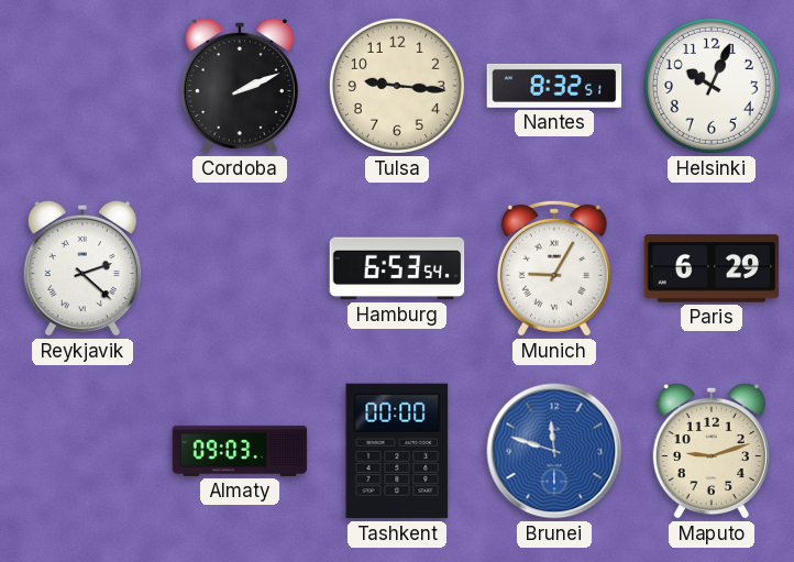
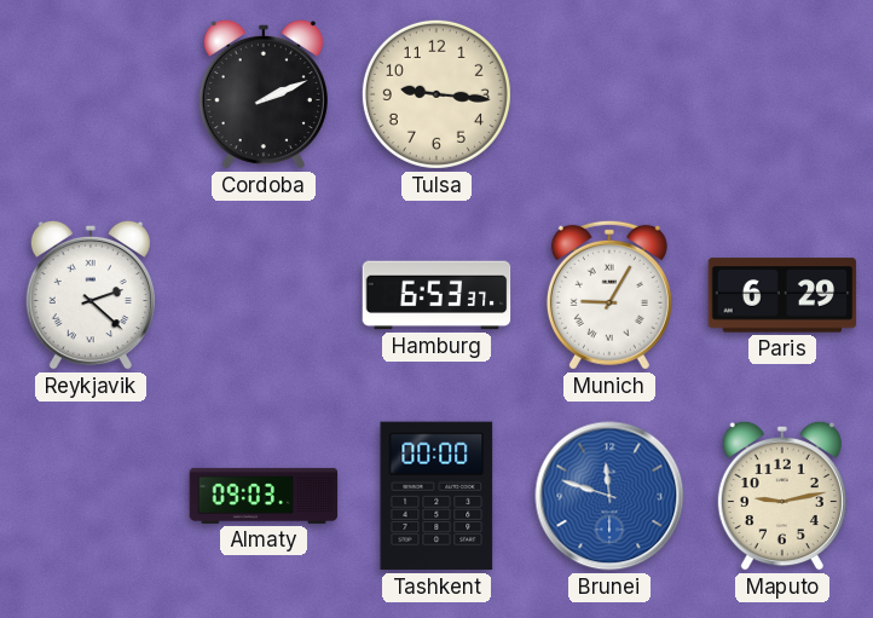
Nantes: 8:32 -> none (554, 86)
Helsinki: 10:04 -> none (712, 86)
Hamburg: 6:53:54 -> 6:53:37 (436, 295)
Maputo: 9:12 -> 9:13 (782, 496)
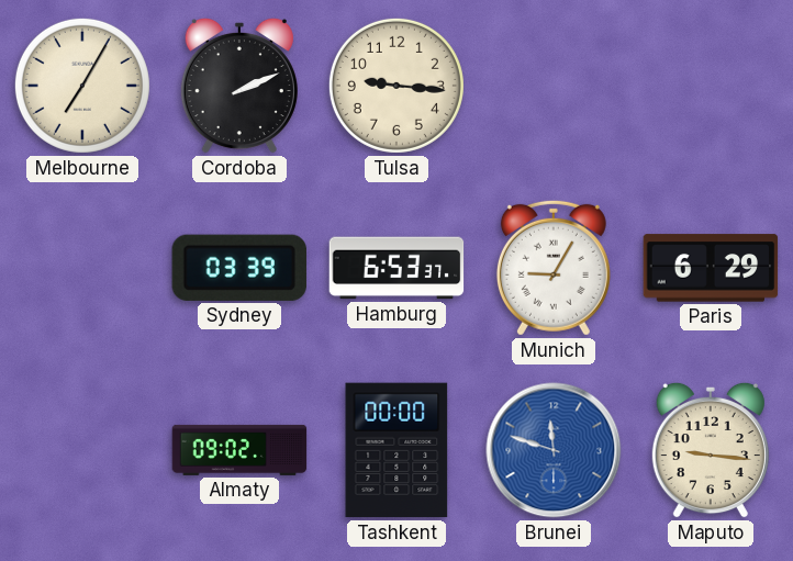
Melbourne: none -> 7:05 (82, 86)
Reykjavik: 2:22 -> none (91, 295)
Sydney: none -> 03:39 (239, 268)
Almaty: 09:03 -> 09:02 (239, 450)
Maputo: 9:13 -> 9:16 (711, 450)
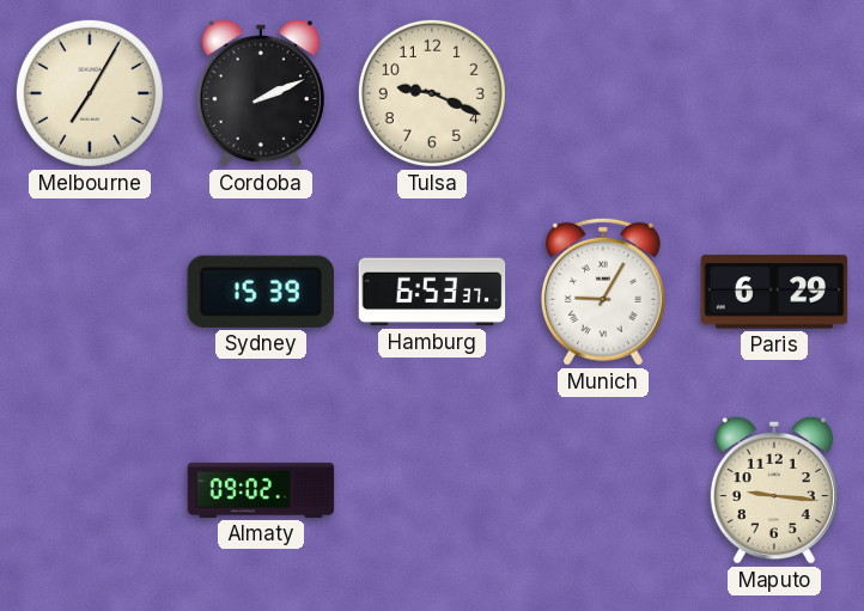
Tulsa: 9:16 -> 9:19 (432, 93)
Sydney: 03:39 -> 15:39 (261, 292)
Tashkent: 00:00 -> none (396, 450)
Brunei: 11:48 -> none (554, 450)
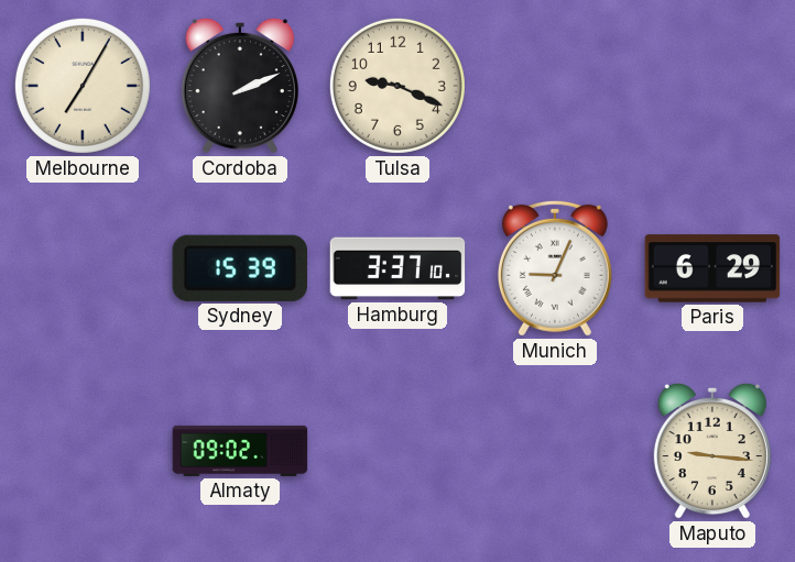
Hamburg: 6:53 -> 3:37 (397, 268)
Munich: 9:05 -> 9:04 (555, 268)
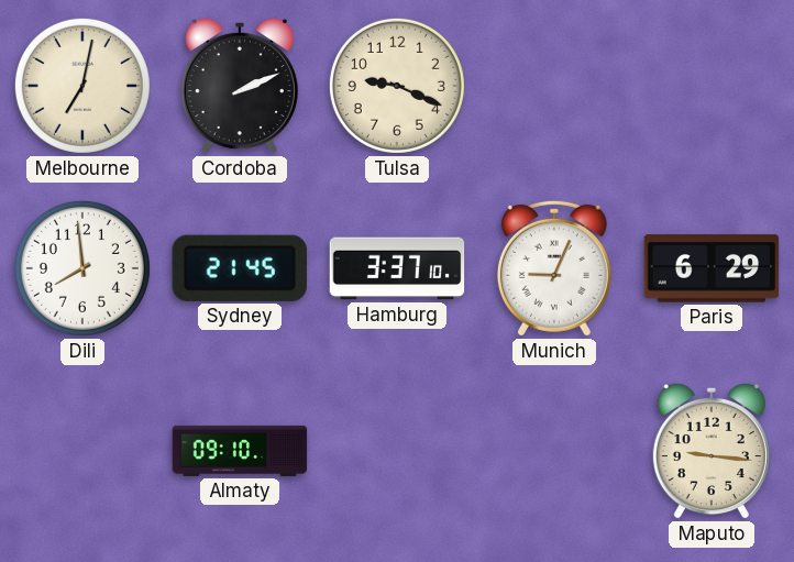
Melbourne: 7:05 -> 7:02 (82, 86)
Dili: none -> 7:59 (82, 268)
Sydney: 15:39 -> 21:45 (240, 268)
Almaty: 09:02 -> 09:10 (240, 451)
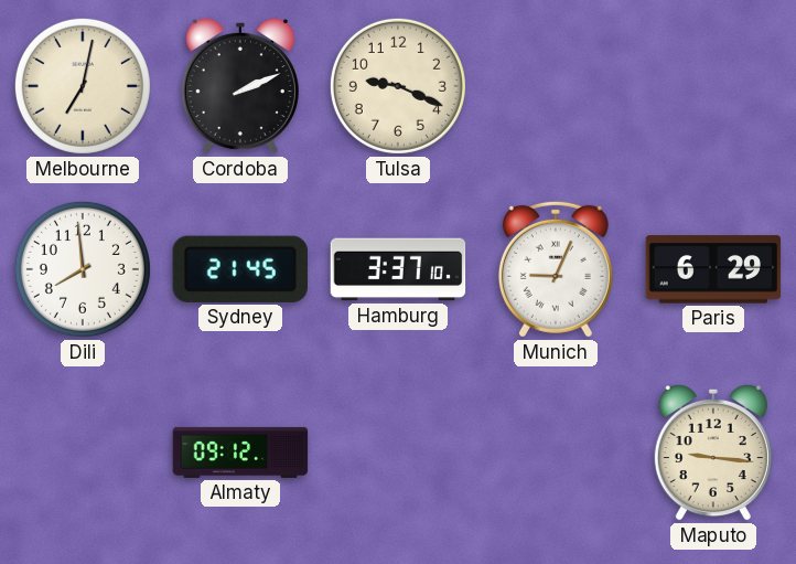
Almaty: 09:10 -> 09:12 (240, 453)
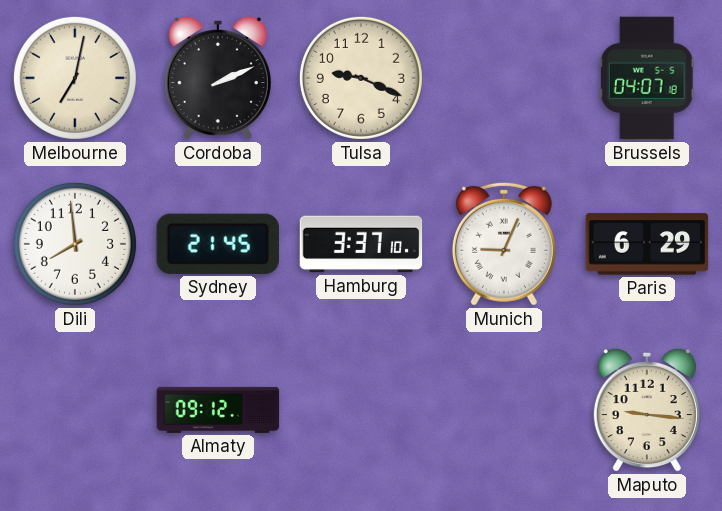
Brussels: none -> 04:07 (647, 78)
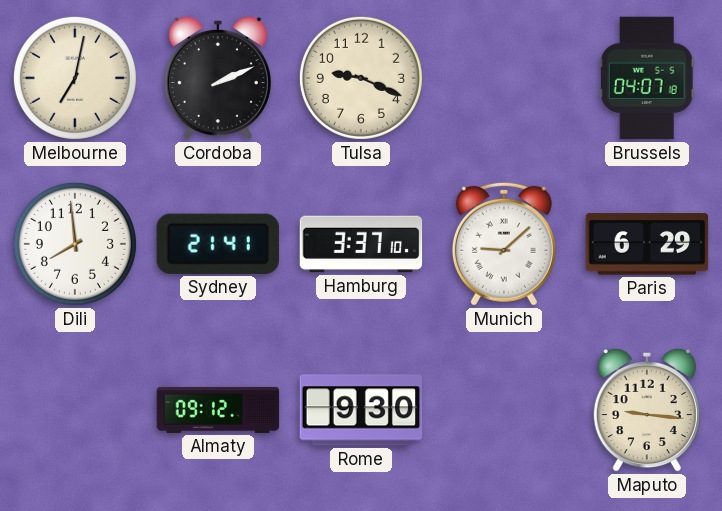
Sydney: 21:45 -> 21:41 (218, 244)
Munich: 9:04 -> 9:08 (504, 244)
Rome: none -> 9:30 (361, 410)
